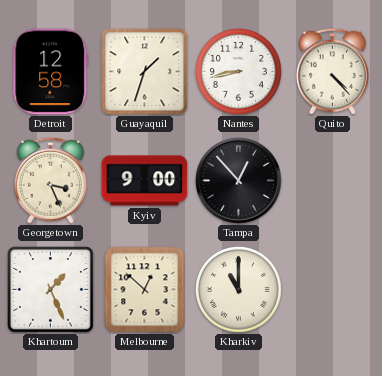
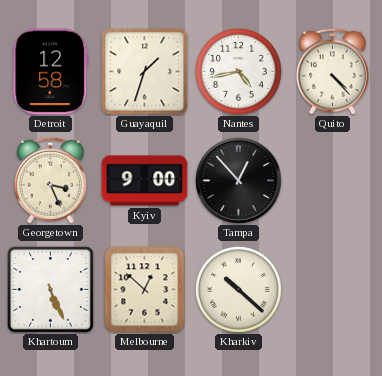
Nantes: 8:43 -> 4:43 (238, 71)
Khartoum: 1:26 -> 5:26 (51, 290)
Kharkiv: 11:00 -> 10:22 (238, 289)
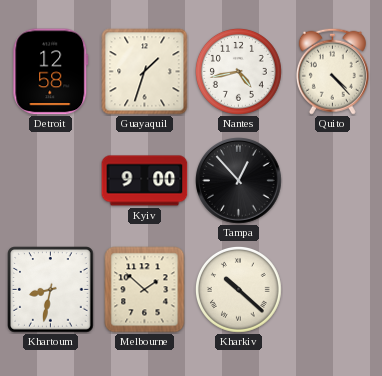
Georgetown: 3:26 -> none (50, 180)
Khartoum: 5:26 -> 8:32 (51, 290)
Melbourne: 12:52 -> 1:52 (145, 290)
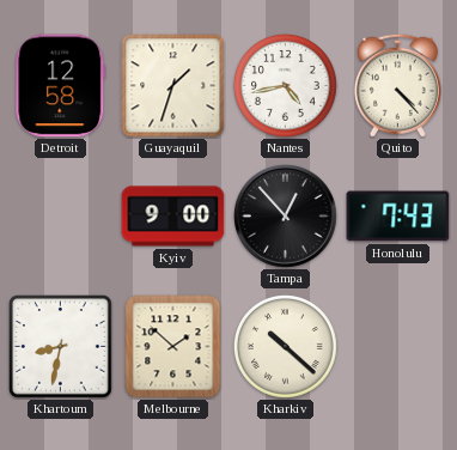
Honolulu: none -> 7:43 (398, 217)
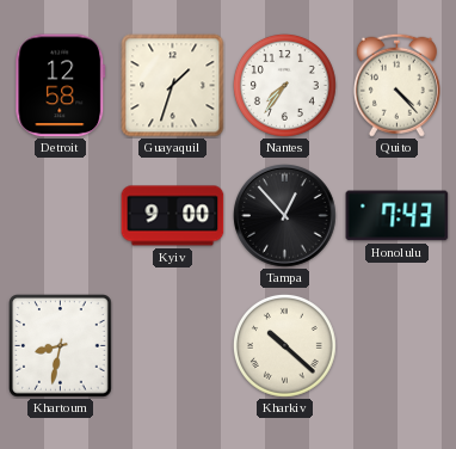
Nantes: 4:43 -> 7:36 (284, 85)
Melbourne: 1:52 -> none (173, 347)
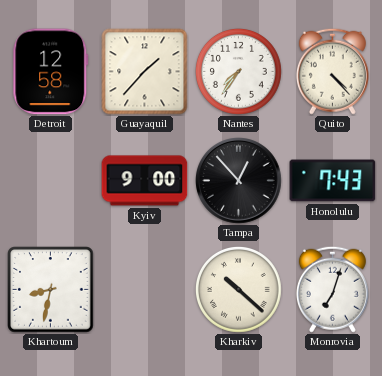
Guayaquil: 1:33 -> 1:37 (145, 72)
Monrovia: none -> 7:03 (332, 289)
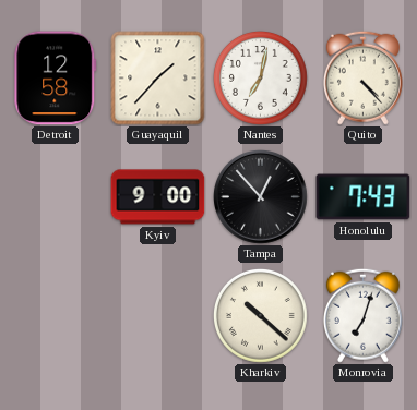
Nantes: 7:36 -> 7:02 (260, 77)
Khartoum: 8:32 -> none (51, 290)
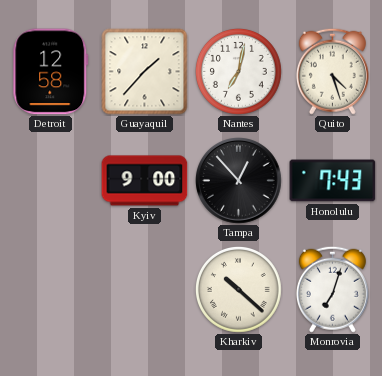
Quito: 4:23 -> 4:27 (332, 71)
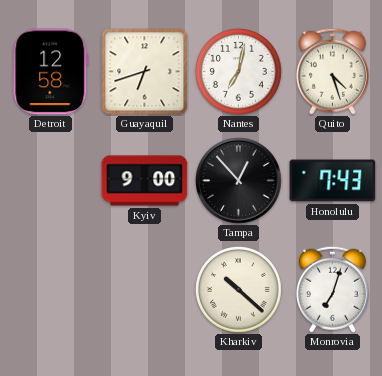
Guayaquil: 1:37 -> 6:42 (145, 72)
